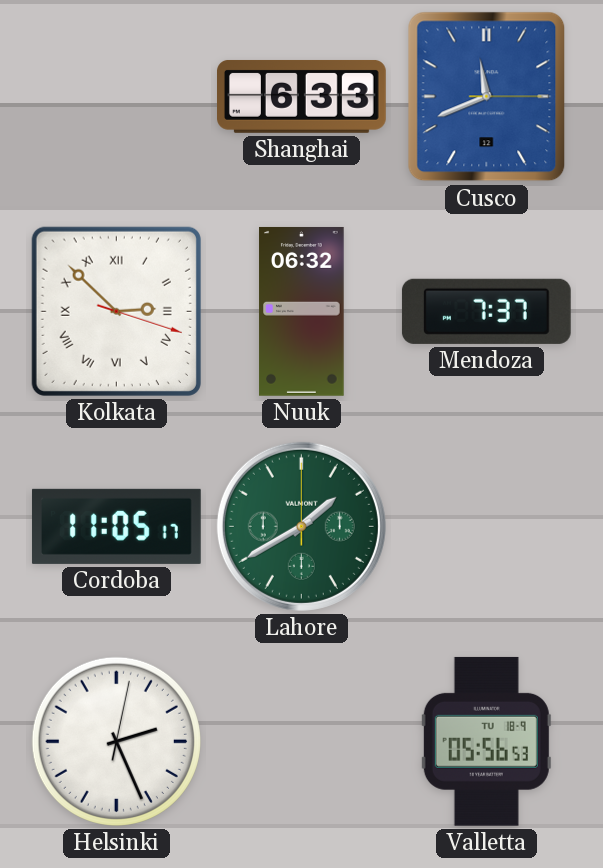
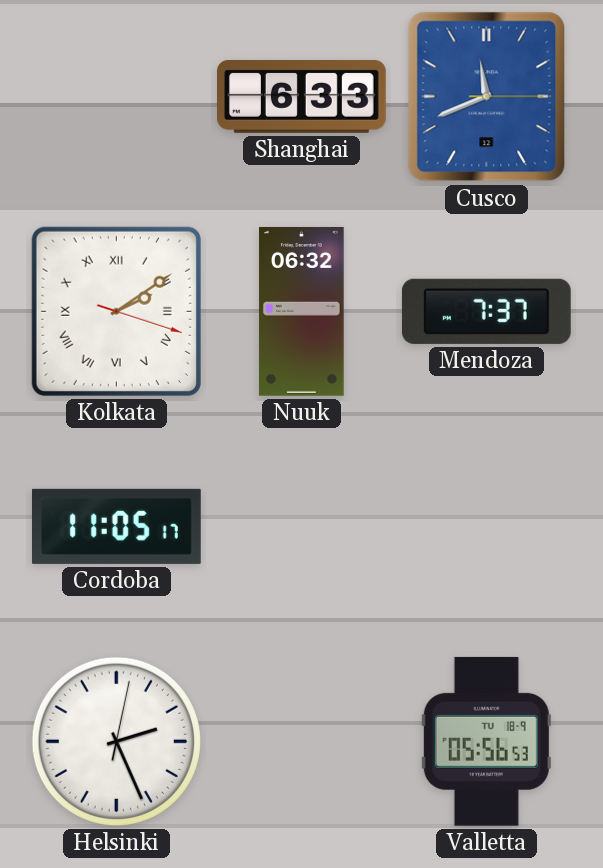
Kolkata: 2:52 -> 2:09 (116, 311)
Lahore: 1:40 -> none (301, 526)
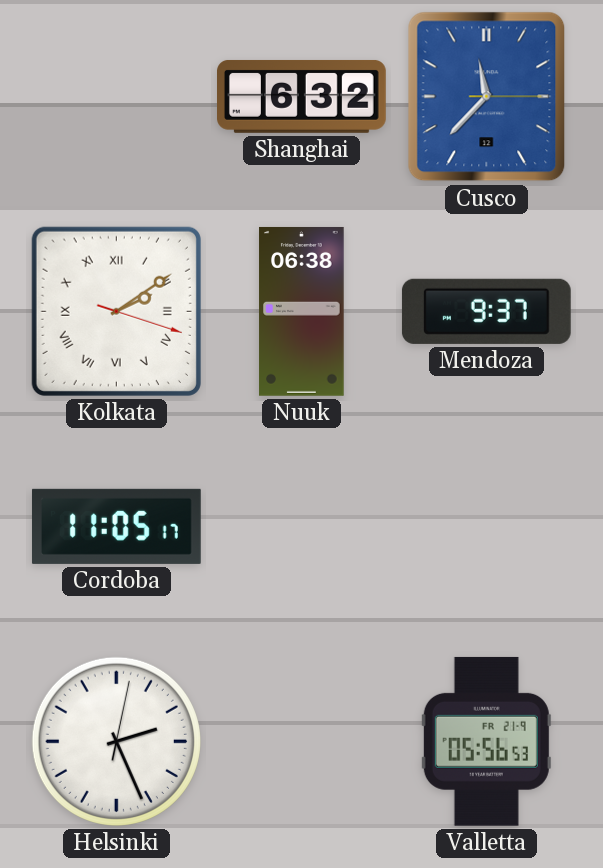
Shanghai: 6:33 -> 6:32 (302, 96)
Cusco: 11:41 -> 11:37 (487, 97)
Nuuk: 06:32 -> 06:38 (302, 312)
Mendoza: 7:37 -> 9:37 (486, 311)
Valletta date: TU 18-9 -> FR 21-9 (486, 741)
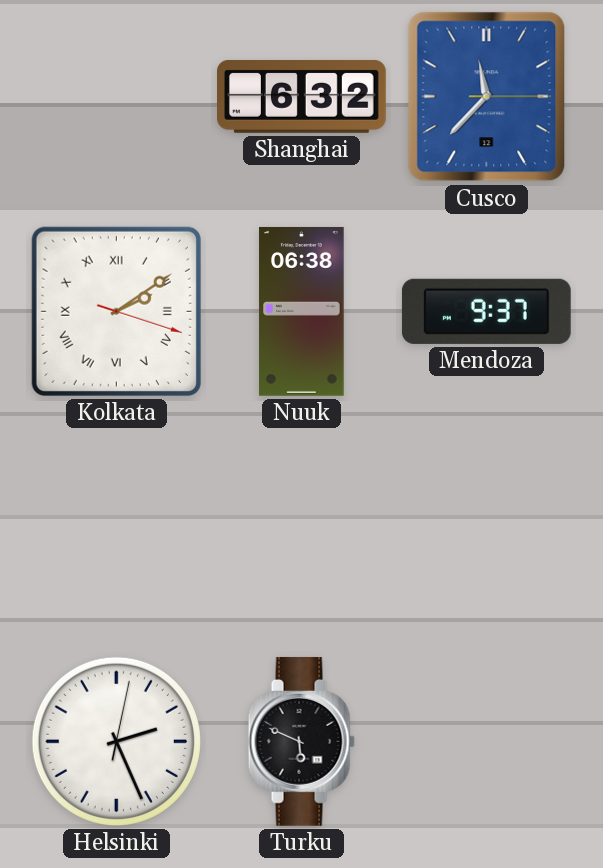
Cordoba: 11:05 -> none (116, 526)
Turku: none -> 5:49 (301, 741)
Valletta: 05:56 -> none (486, 741)
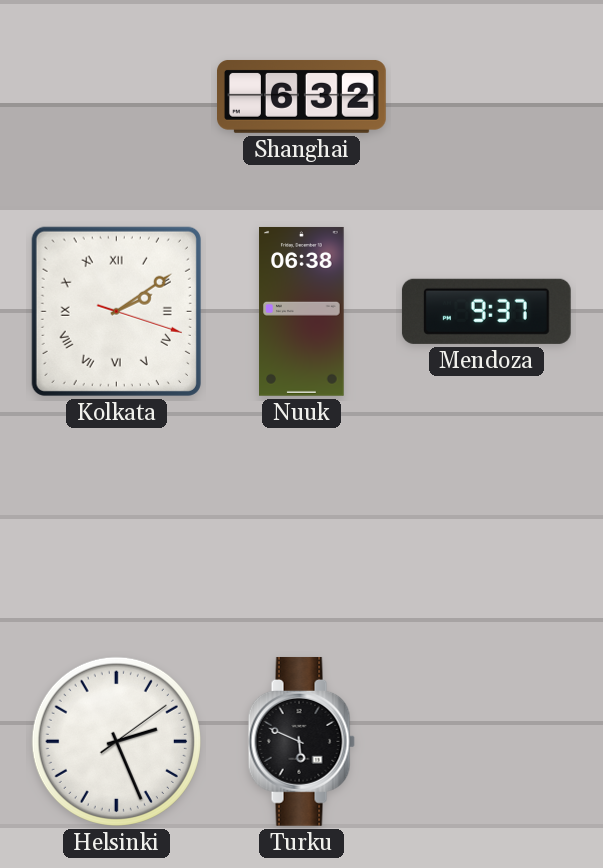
Cusco: 11:37 -> none (487, 97)
Helsinki: 2:26:02 -> 2:26:09 (116, 741)
